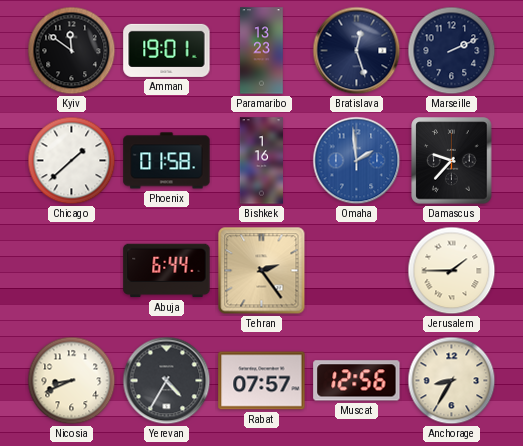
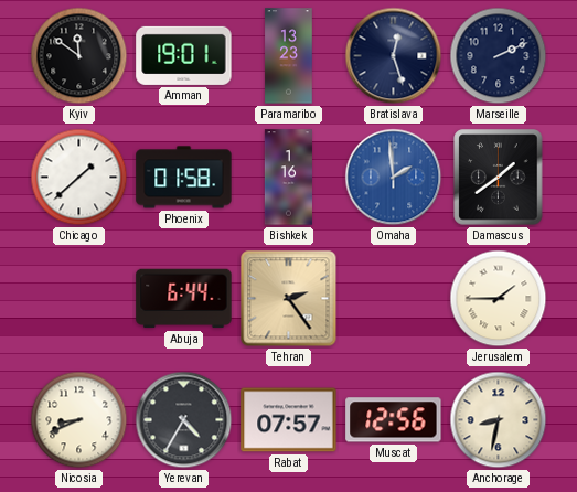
Damascus: 9:37 -> 1:39 (499, 178)
Anchorage: 8:35 -> 8:32 (499, 420)
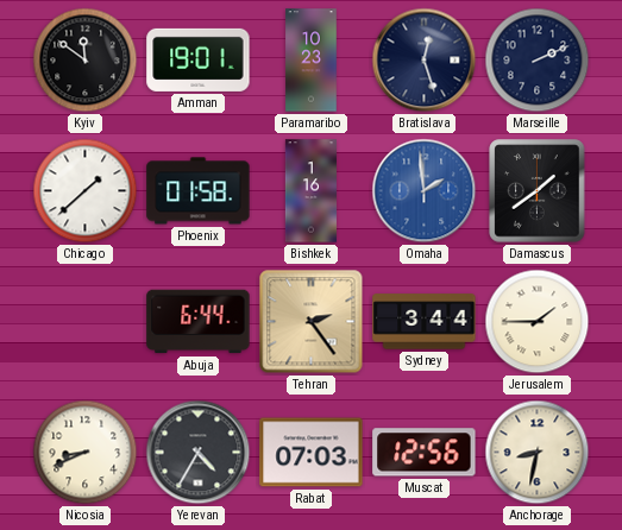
Paramaribo: 13:23 -> 10:23 (312, 61)
Sydney: none -> 3:44 (425, 322)
Rabat: 07:57 -> 07:03 (312, 453)
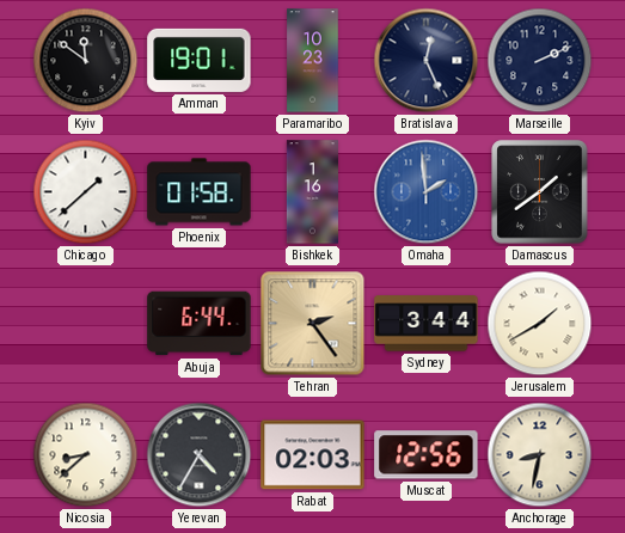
Bratislava: 12:27 -> 12:26 (427, 61)
Jerusalem: 1:45 -> 1:40 (540, 324)
Nicosia: 8:41 -> 8:38 (86, 455)
Rabat: 07:03 -> 02:03 (313, 455)
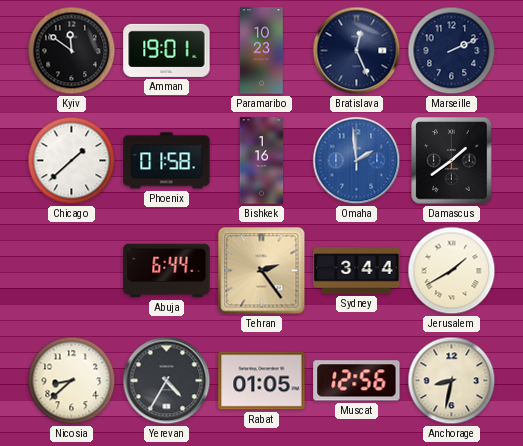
Rabat: 02:03 -> 01:05 (262, 381)
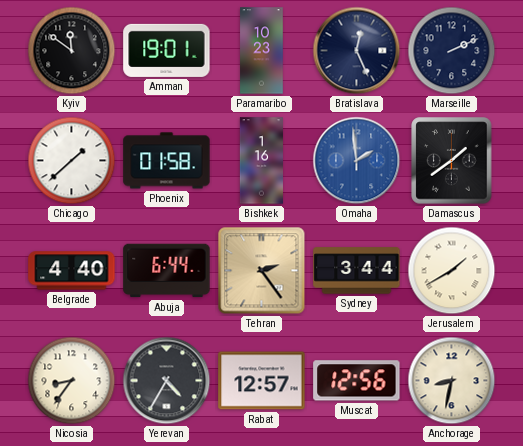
Belgrade: none -> 4:40 (72, 271)
Nicosia: 8:38 -> 8:36 (72, 381)
Rabat: 01:05 -> 12:57 (262, 381)
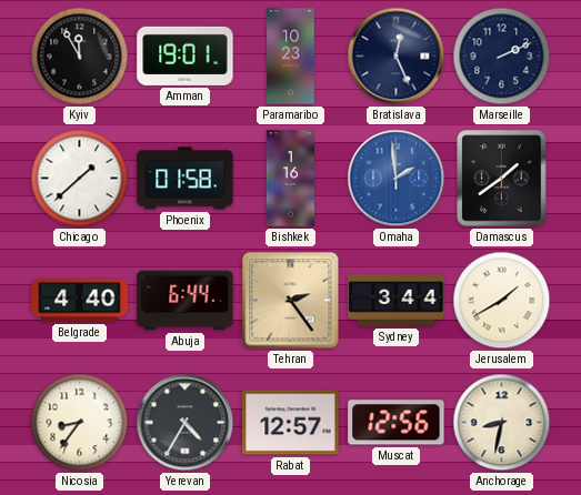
Kyiv: 11:51 -> 11:55 (80, 57)
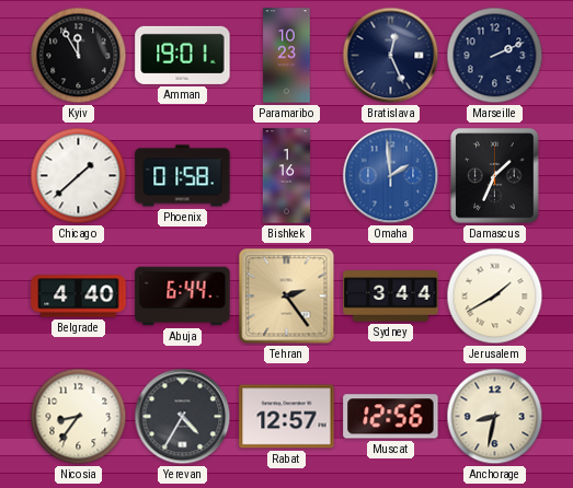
Damascus: 1:39 -> 1:34 (495, 176)
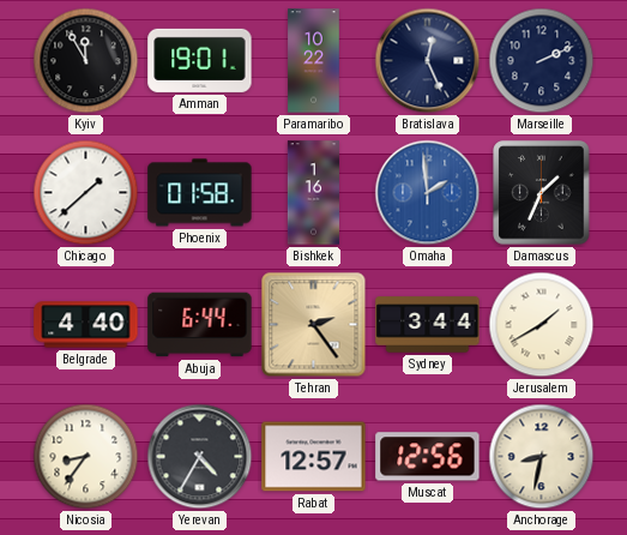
Paramaribo: 10:23 -> 10:22 (314, 61)
